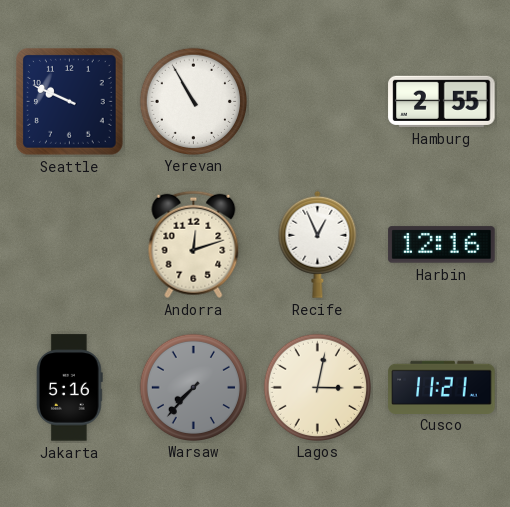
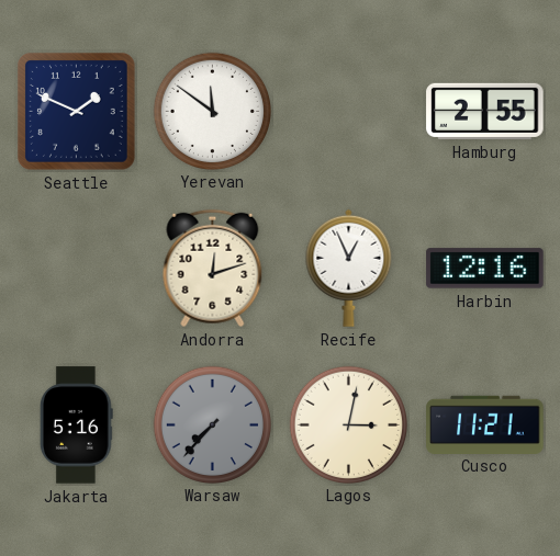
Seattle: 9:49 -> 1:49 (77, 112)
Yerevan: 10:55 -> 11:51 (212, 111)
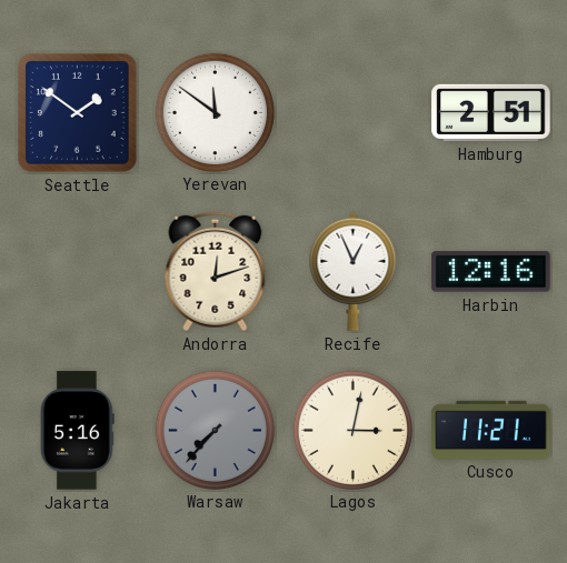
Seattle: 1:49 -> 1:51 (78, 113)
Hamburg: 2:55 -> 2:51 (491, 112)
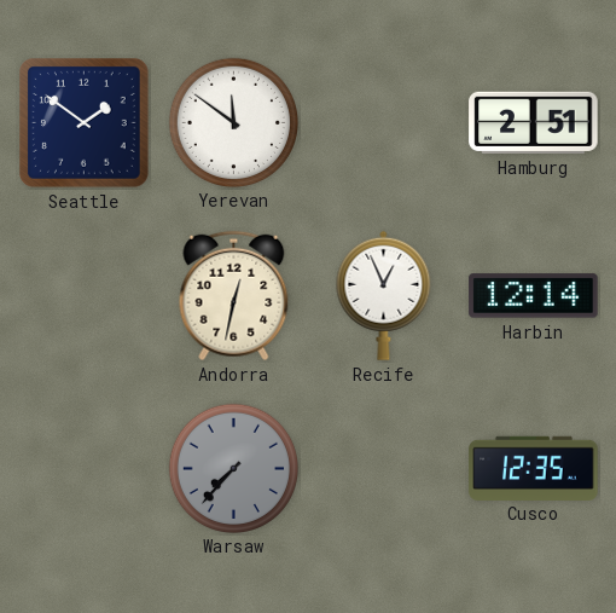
Andorra: 12:12 -> 12:32 (234, 296)
Harbin: 12:16 -> 12:14 (534, 296)
Jakarta: 5:16 -> none (78, 431)
Lagos: 3:02 -> none (352, 430)
Cusco: 11:21 -> 12:35 (534, 468)
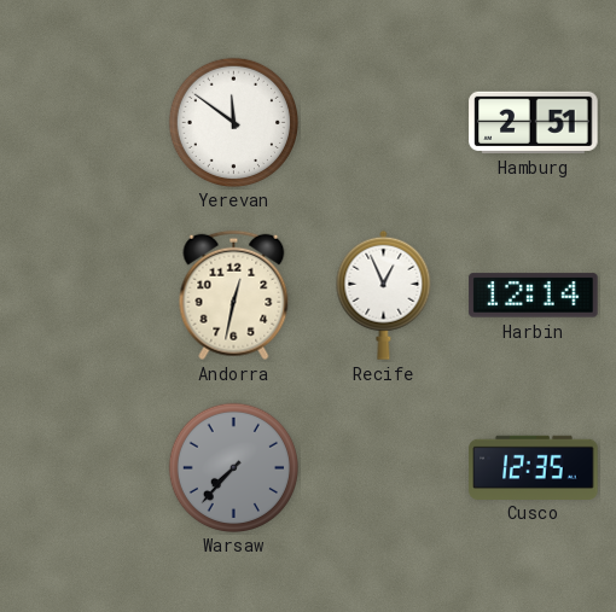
Seattle: 1:51 -> none (85, 123)
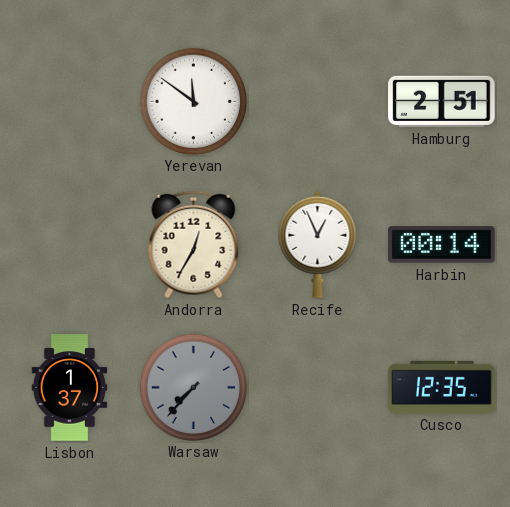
Andorra: 12:32 -> 12:35 (194, 245)
Harbin: 12:14 -> 00:14 (442, 245)
Lisbon: none -> 1:37 (70, 388)
